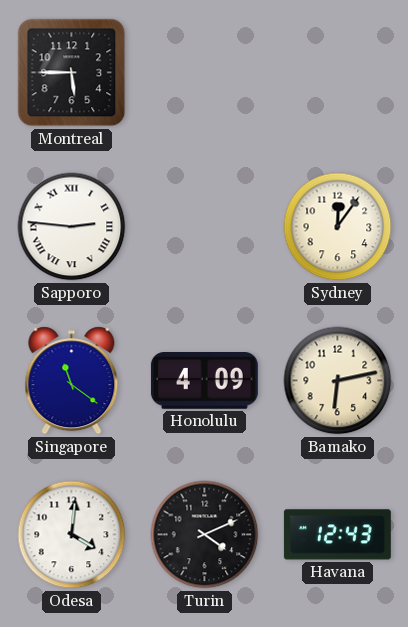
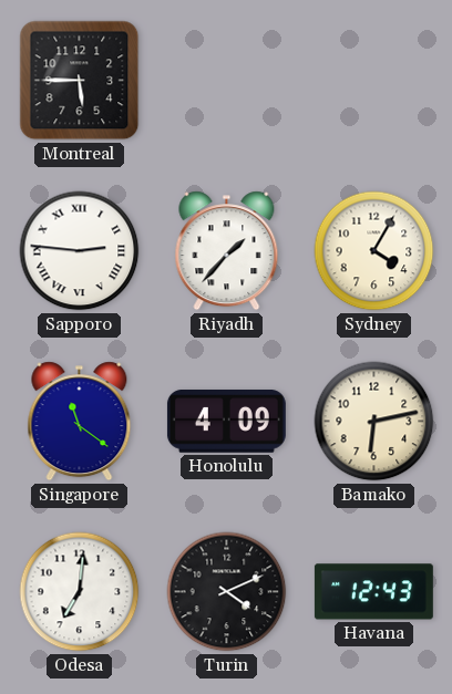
Riyadh: none -> 1:37 (227, 251)
Sydney: 12:06 -> 4:05 (374, 251)
Odesa: 4:01 -> 7:01 (80, 592)
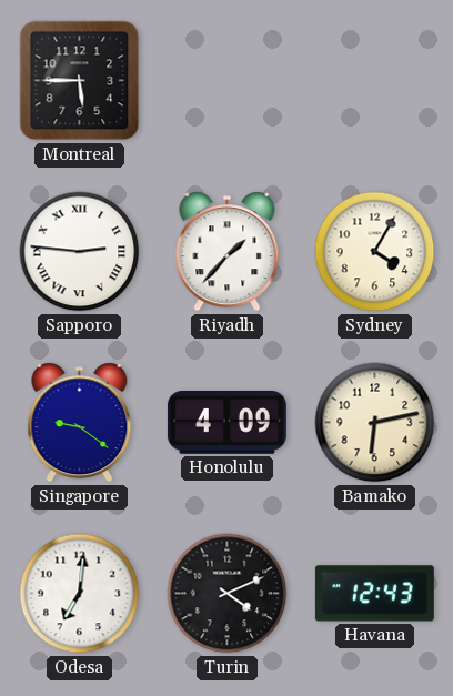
Singapore: 11:21 -> 9:21 (80, 423)
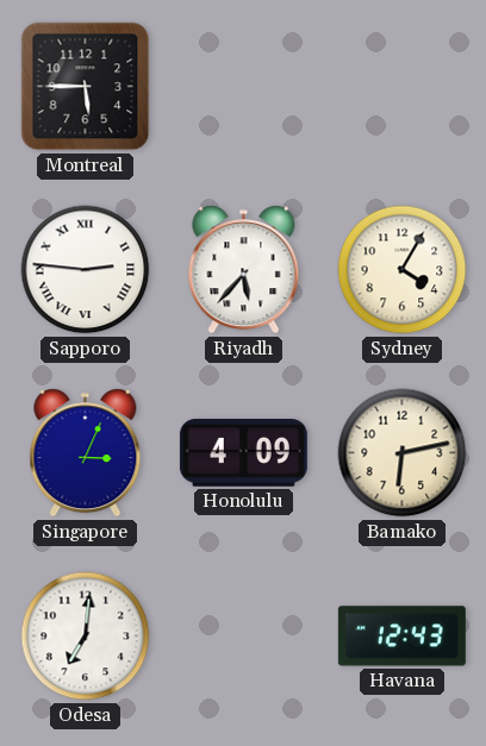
Riyadh: 1:37 -> 5:37 (244, 270)
Singapore: 9:21 -> 3:04 (86, 453)
Turin: 4:11 -> none (228, 594)
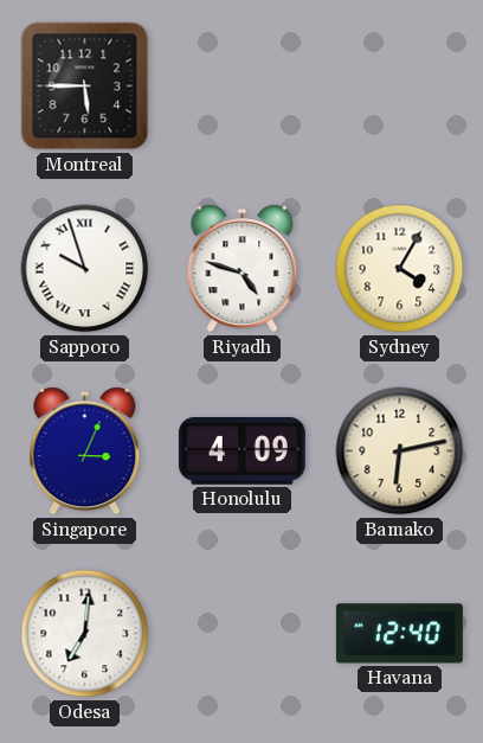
Sapporo: 2:46 -> 9:57 (85, 269)
Riyadh: 5:37 -> 4:48 (243, 269)
Havana: 12:43 -> 12:40 (399, 634)
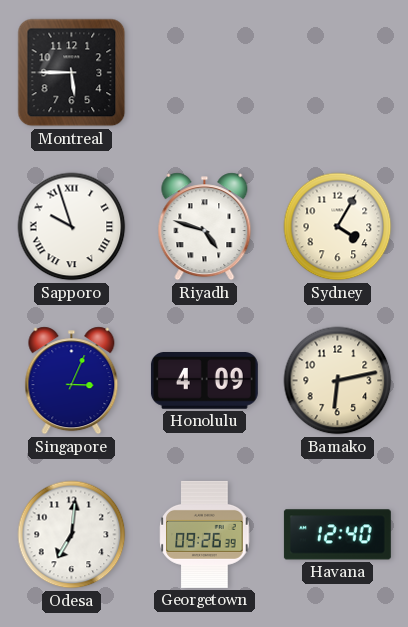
Georgetown: none -> 09:26 (205, 534)
